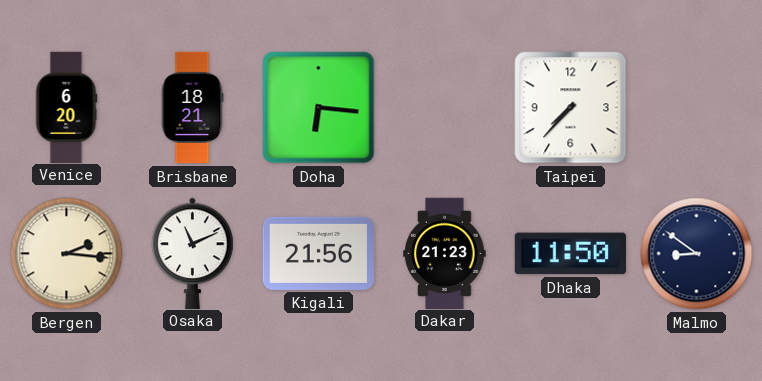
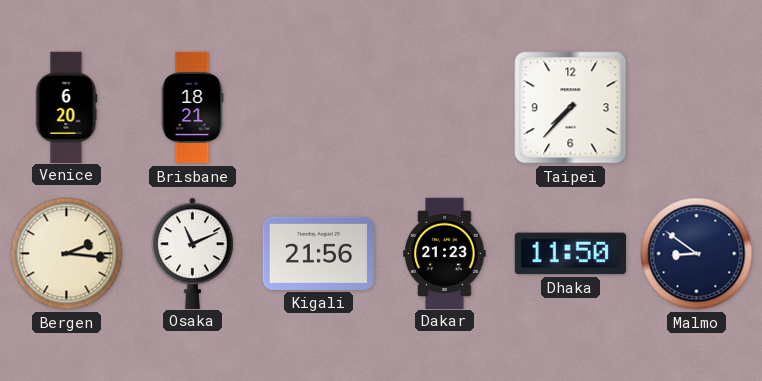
Doha: 6:16 -> none (319, 108)
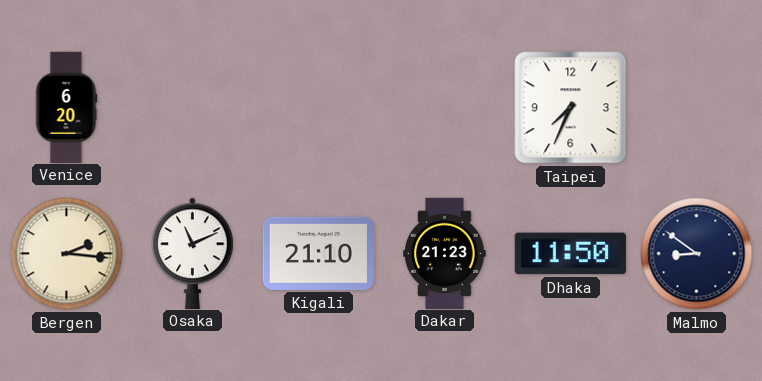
Brisbane: 18:21 -> none (192, 108)
Taipei: 7:37 -> 7:34 (571, 108)
Kigali: 21:56 -> 21:10 (318, 253)
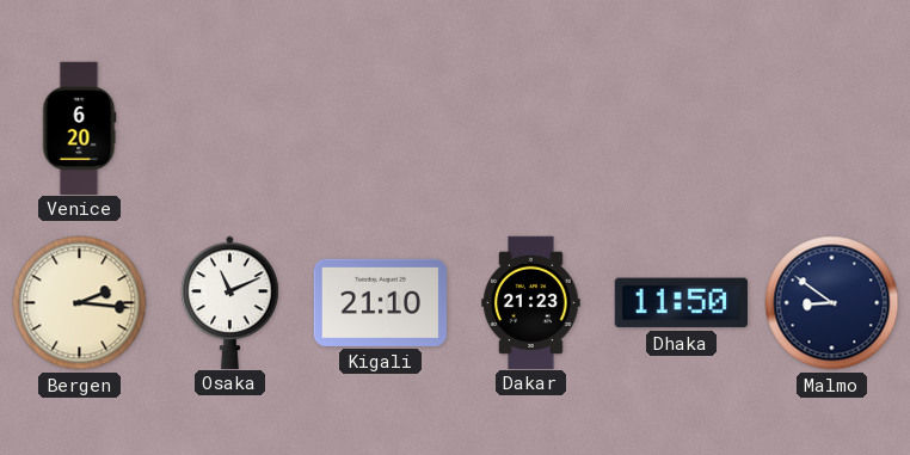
Taipei: 7:34 -> none (571, 108)
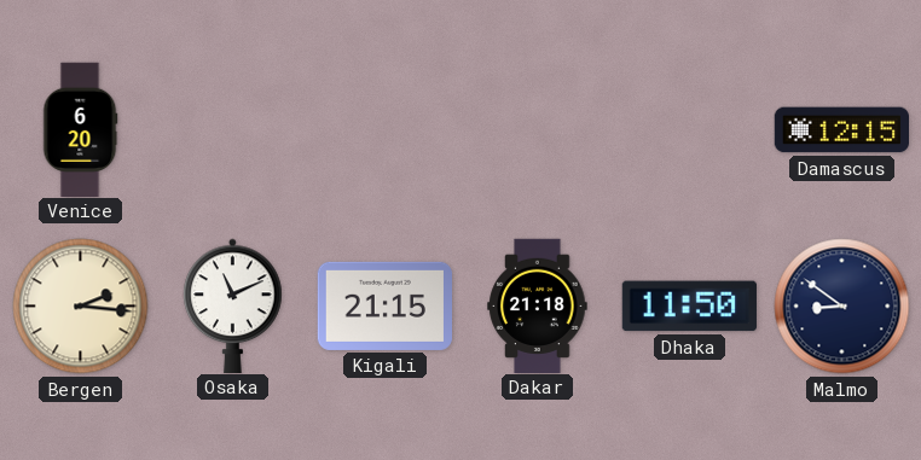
Damascus: none -> 12:15 (841, 130)
Kigali: 21:10 -> 21:15 (384, 305)
Dakar: 21:23 -> 21:18 (538, 305)
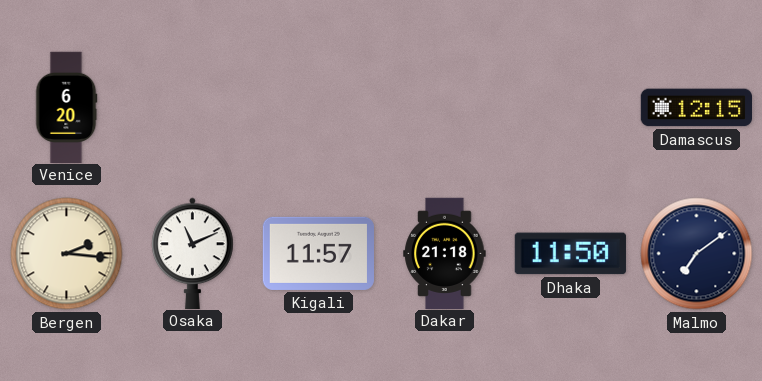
Kigali: 21:15 -> 11:57 (318, 253)
Malmo: 8:51 -> 7:09 (697, 254)
